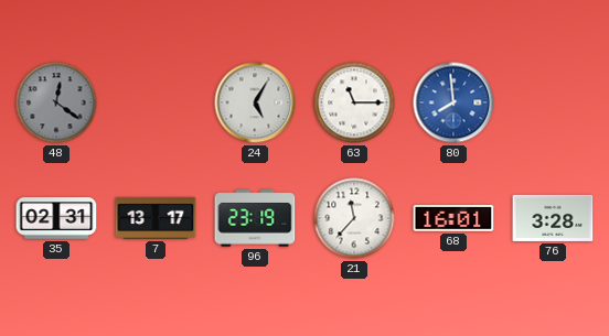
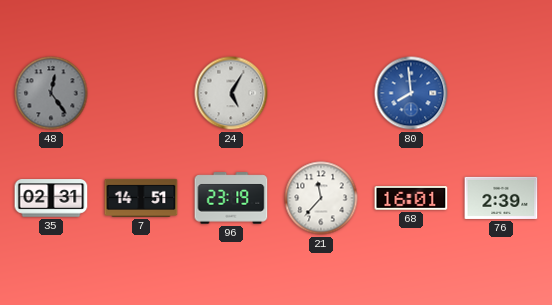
48: 12:21 -> 12:24 (51, 93)
63: 11:15 -> none (354, 102)
7: 13:17 -> 14:51 (141, 198)
76: 3:28 -> 2:39 (501, 198)
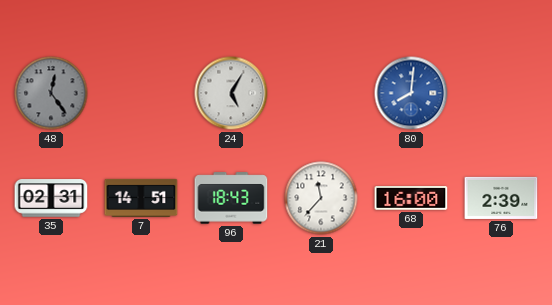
80: 7:59 -> 8:01 (411, 93)
96: 23:19 -> 18:43 (231, 198)
68: 16:01 -> 16:00 (411, 199)
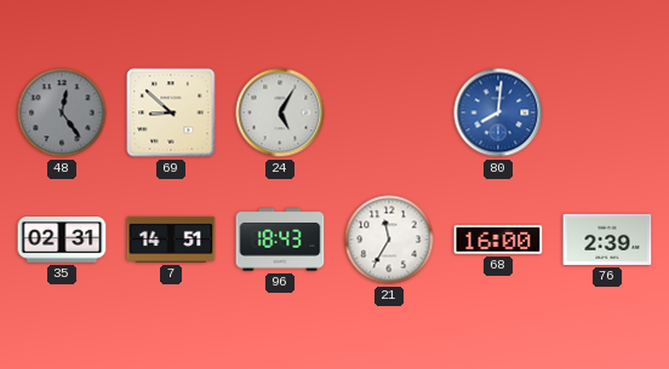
69: none -> 8:52 (171, 113)
21: 11:37 -> 11:35 (389, 240)
